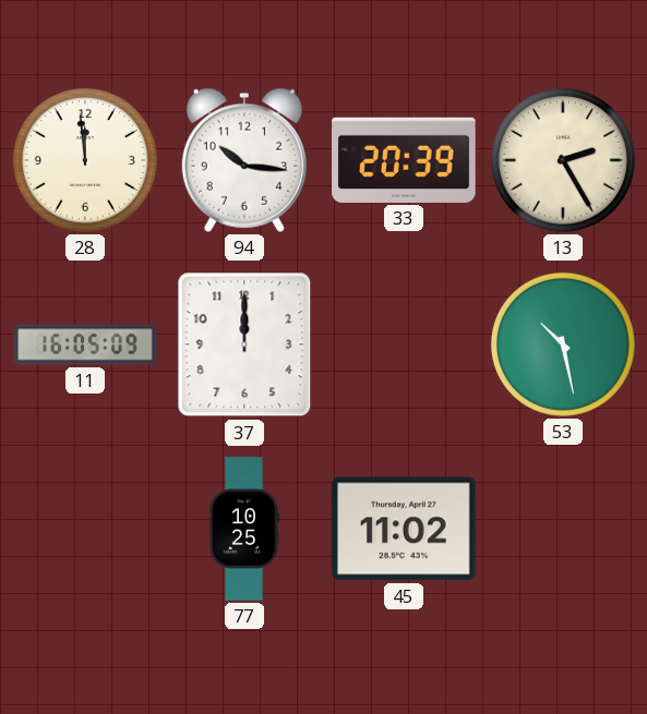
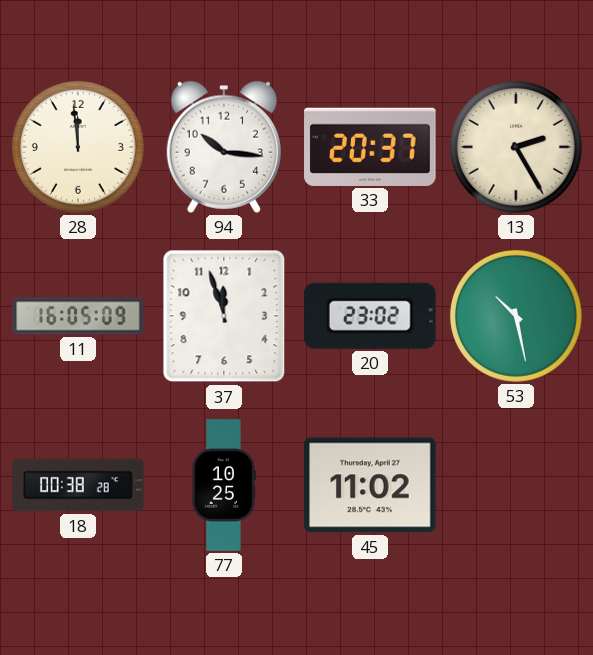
33: 20:39 -> 20:37 (370, 147)
37: 12:00 -> 11:57 (224, 316)
20: none -> 23:02 (370, 316)
18: none -> 00:38 (78, 485)
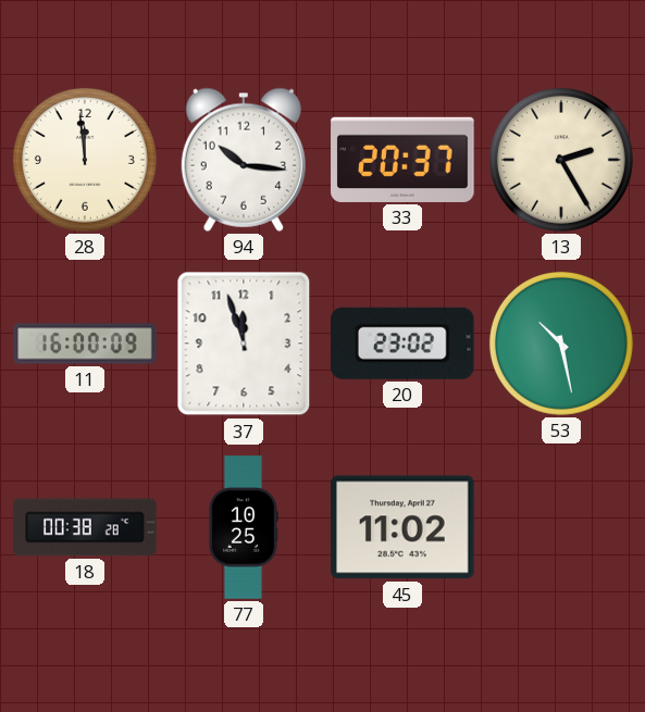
11: 16:05 -> 16:00 (85, 343)
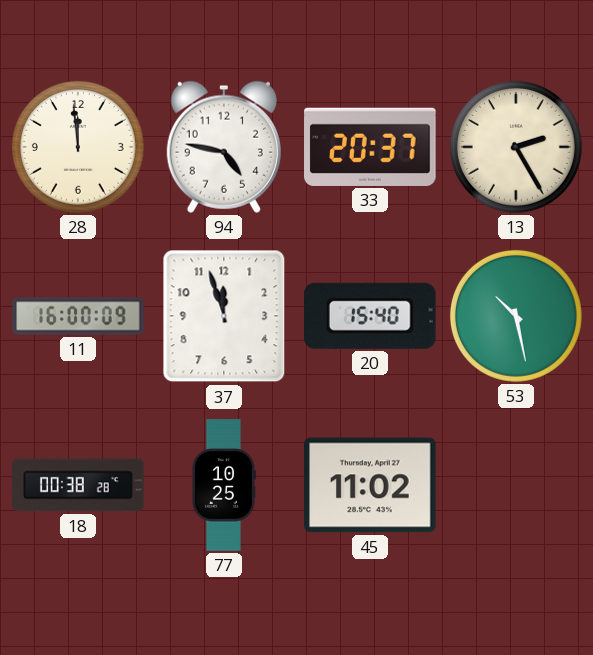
94: 10:16 -> 4:47 (224, 147)
20: 23:02 -> 15:40 (370, 316)
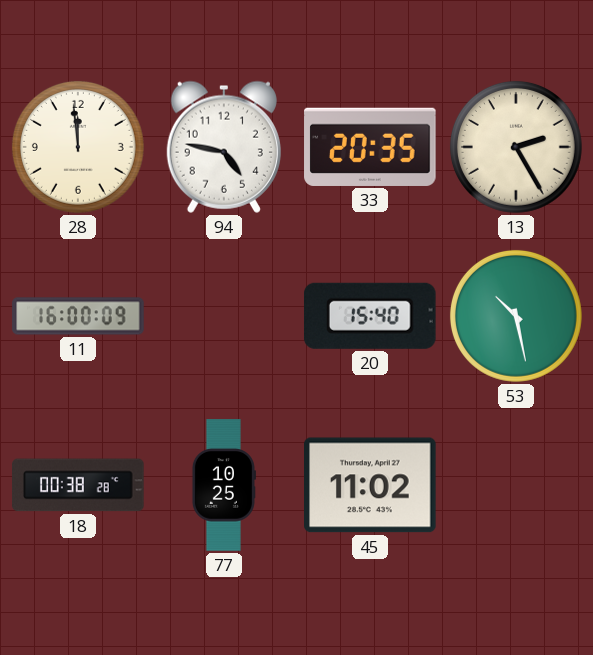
33: 20:37 -> 20:35 (370, 147)
37: 11:57 -> none (224, 316)
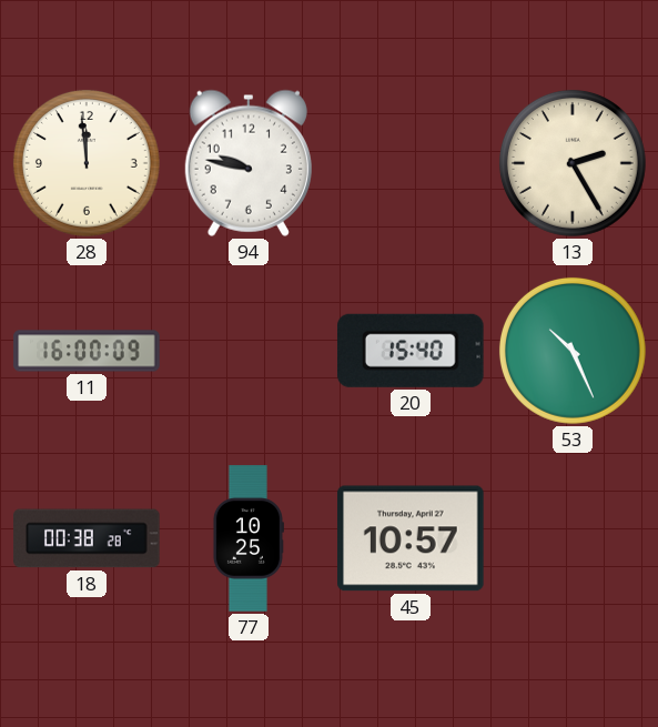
94: 4:47 -> 9:47 (249, 163)
33: 20:35 -> none (370, 147)
53: 10:28 -> 10:26 (573, 351)
45: 11:02 -> 10:57 (412, 538)
